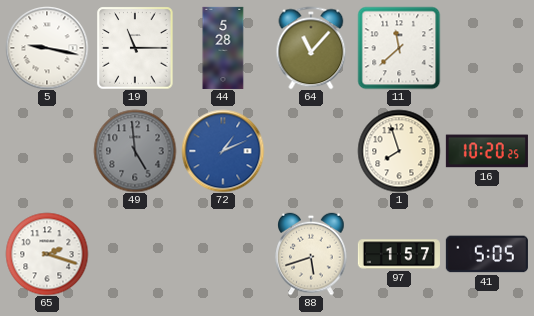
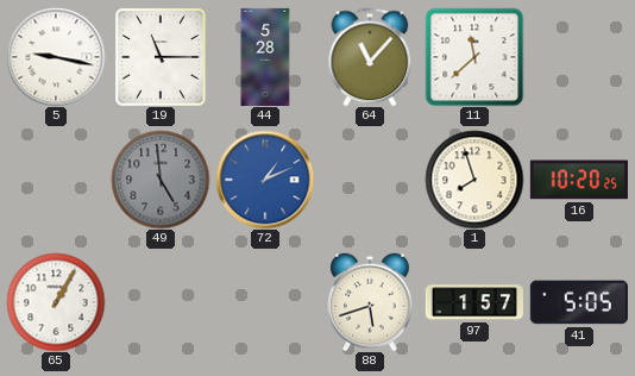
65: 2:18 -> 1:05 (56, 302)
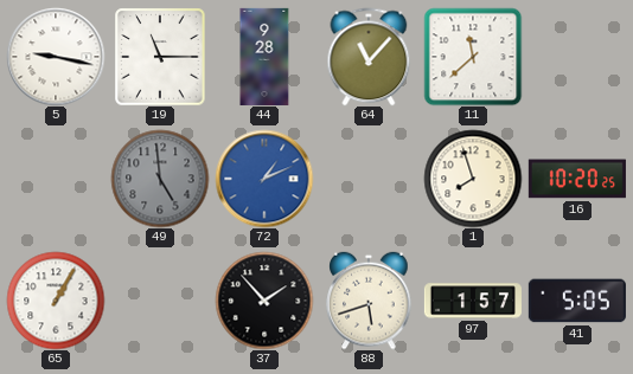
44: 5:28 -> 9:28 (264, 56)
37: none -> 1:53 (264, 301)
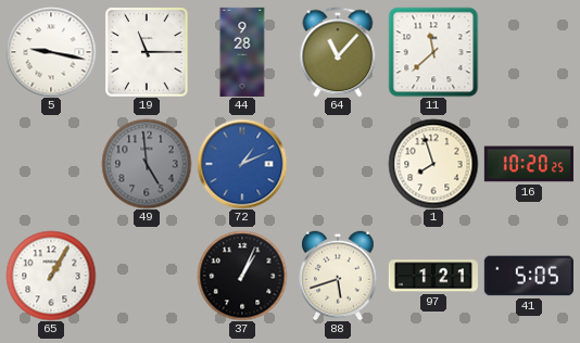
37: 1:53 -> 1:04 (242, 276)
97: 1:57 -> 1:21 (432, 276)
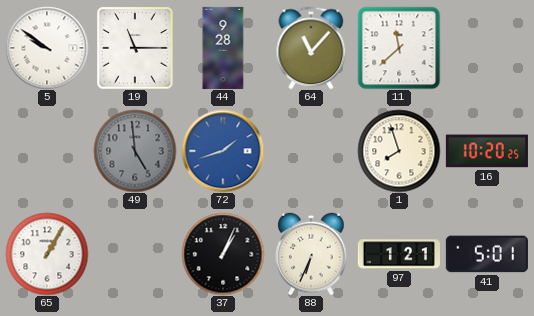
5: 9:17 -> 9:51 (47, 48)
72: 1:11 -> 1:42 (223, 151)
88: 5:42 -> 6:34 (311, 254)
41: 5:05 -> 5:01 (487, 254)
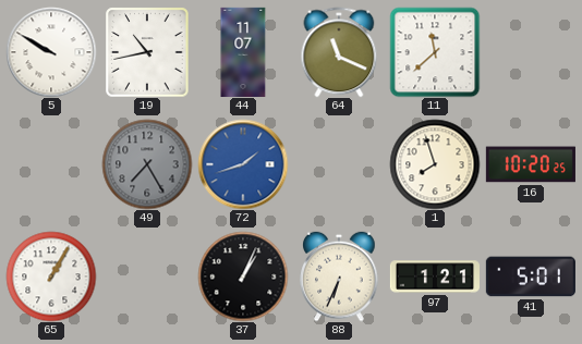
5: 9:51 -> 9:50 (51, 52)
19: 11:15 -> 10:43 (147, 52)
44: 9:28 -> 11:07 (243, 51)
64: 11:07 -> 11:19 (339, 52)
49: 4:59 -> 7:25 (147, 164)
